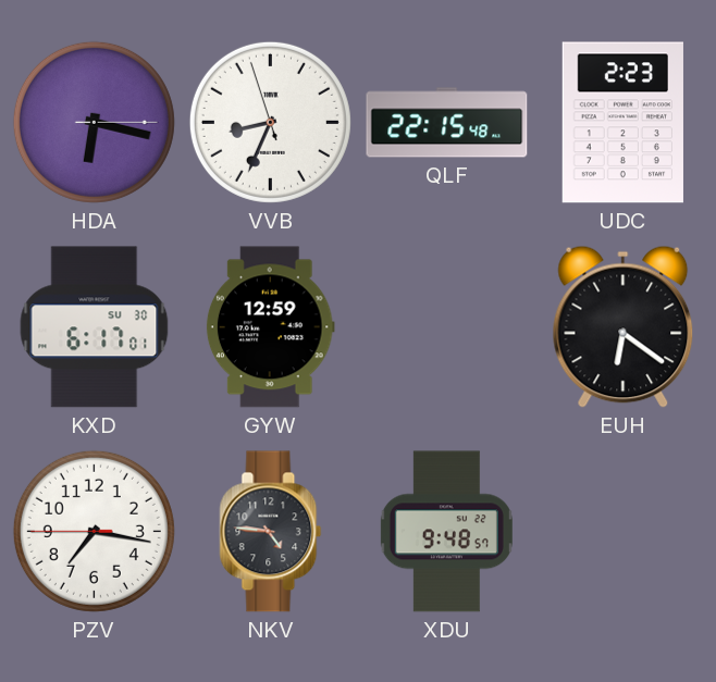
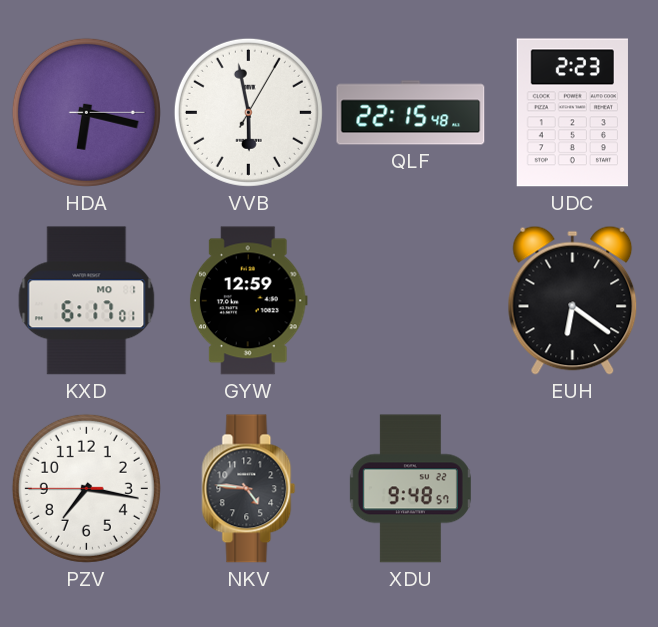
VVB: 8:33 -> 5:58 (248, 112)
KXD date: SU 30 -> MO 1 (87, 301)
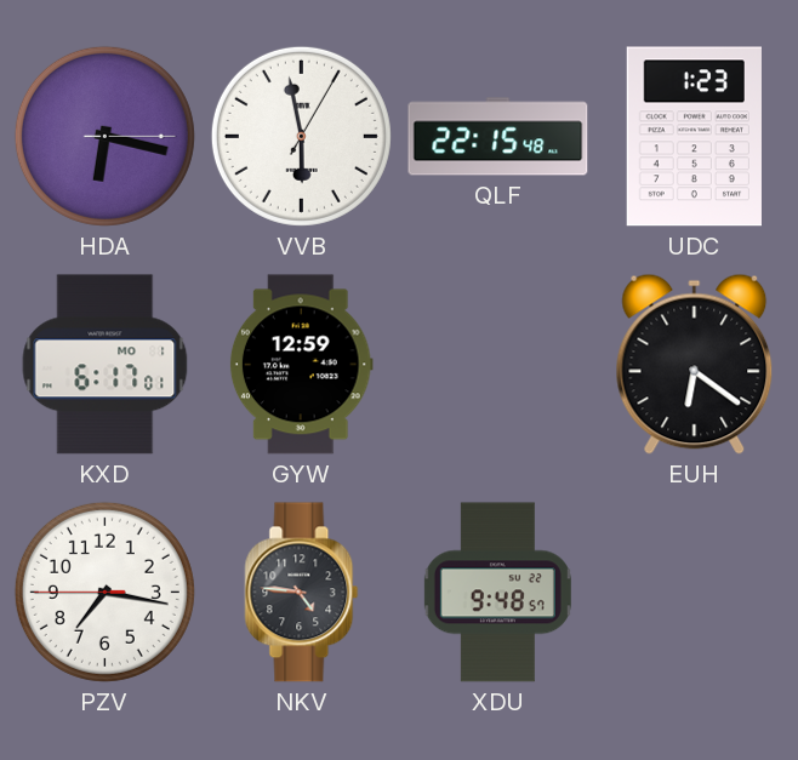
UDC: 2:23 -> 1:23 (694, 137)
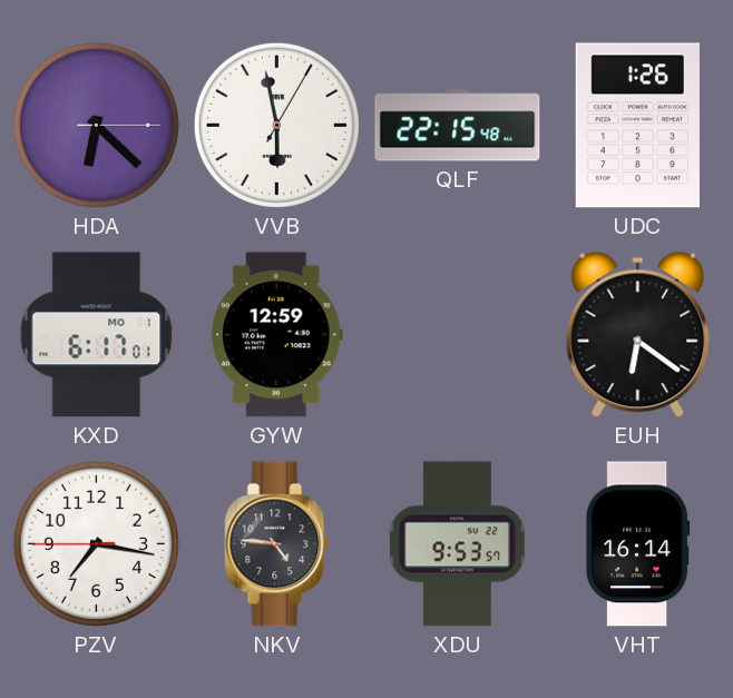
HDA: 6:17 -> 6:22 (96, 125)
UDC: 1:23 -> 1:26 (637, 126)
XDU: 9:48 -> 9:53 (457, 544)
VHT: none -> 16:14 (638, 544)
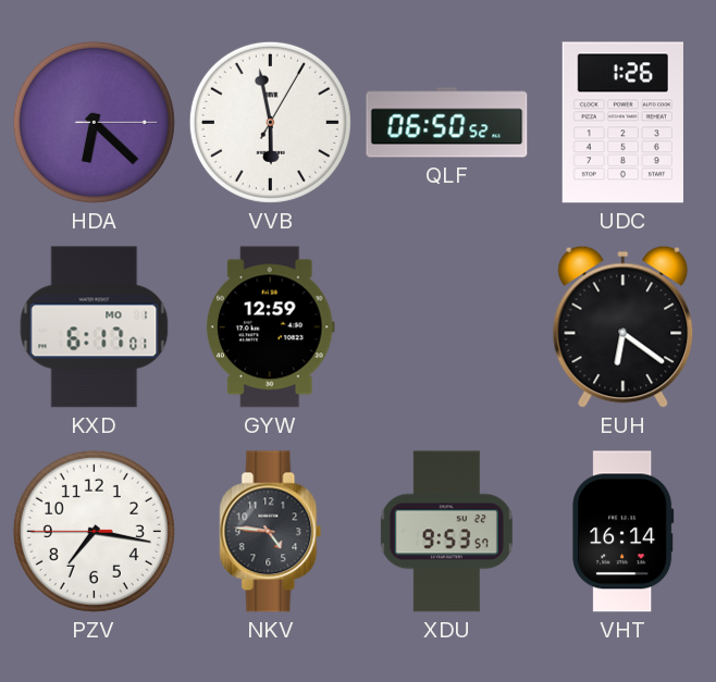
QLF: 22:15 -> 06:50 (447, 123)
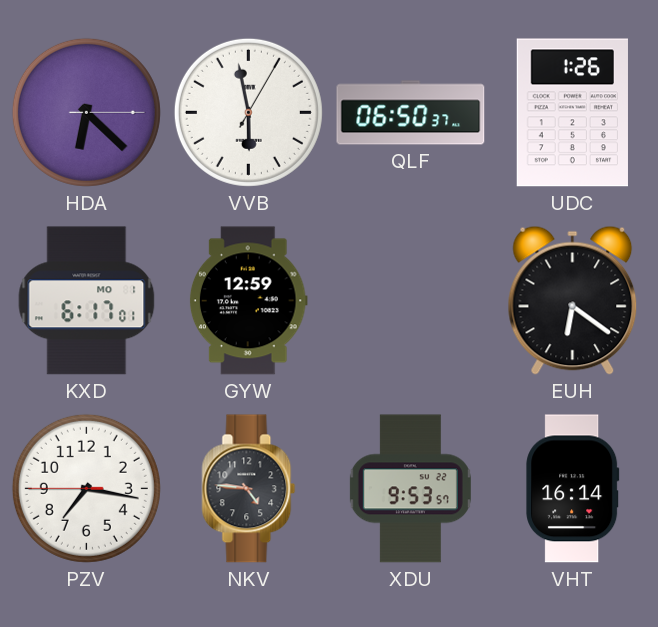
QLF: 06:50:52 -> 06:50:37 (411, 113)
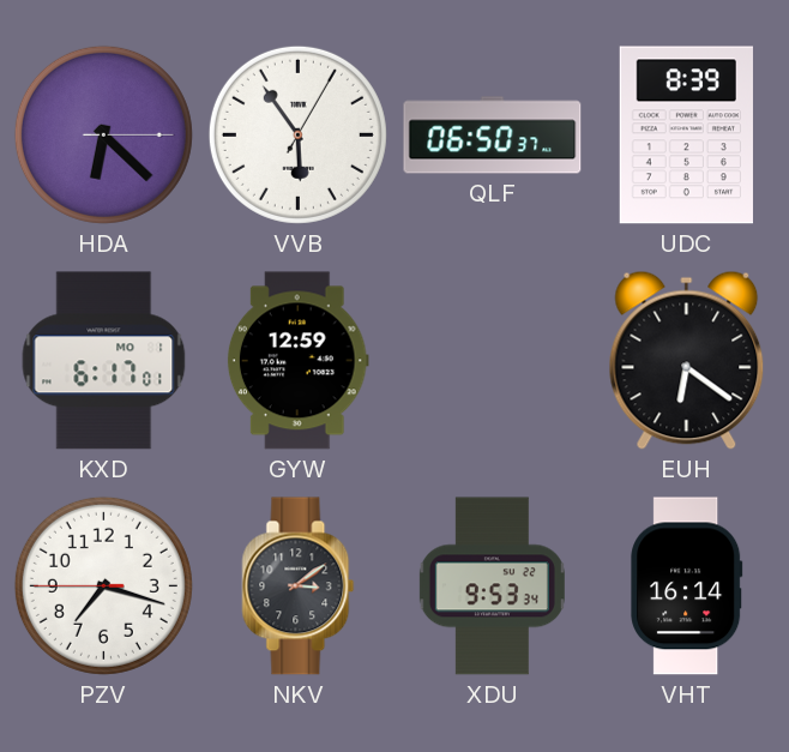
VVB: 5:58 -> 5:54 (297, 134)
UDC: 1:26 -> 8:39 (686, 136)
PZV: 7:16 -> 7:17 (103, 585)
NKV: 4:46 -> 3:09 (299, 586)
XDU: 9:53:57 -> 9:53:34 (492, 586)
